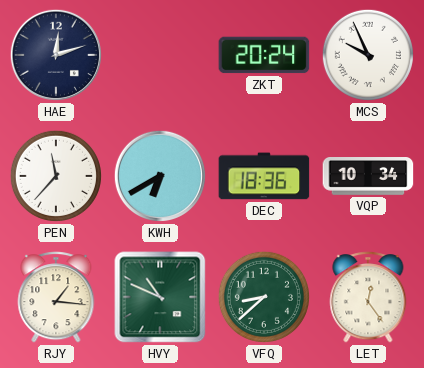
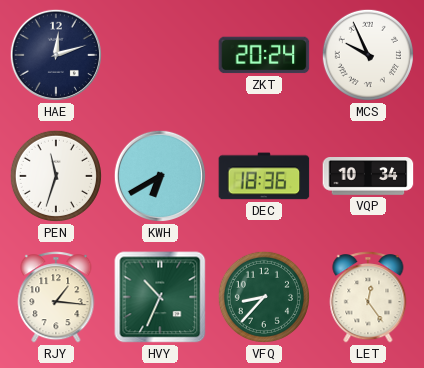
PEN: 11:37 -> 11:33 (56, 176)
HVY: 10:49 -> 10:34 (160, 297)
VFQ: 8:38 -> 8:37 (264, 297)
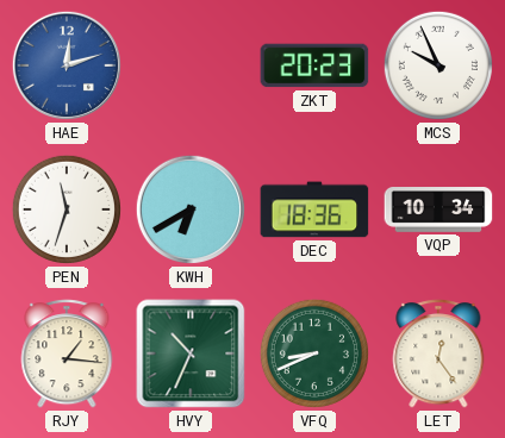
HAE dial: navy -> blue (67, 65)
ZKT: 20:24 -> 20:23 (314, 65)
VFQ: 8:37 -> 8:41 (314, 353)
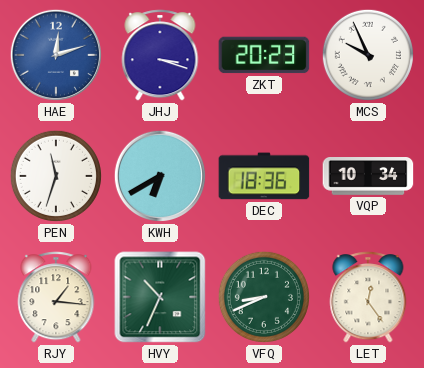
JHJ: none -> 3:18 (160, 55)
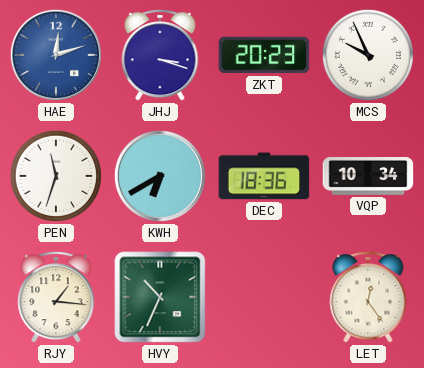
VFQ: 8:41 -> none (264, 297)
